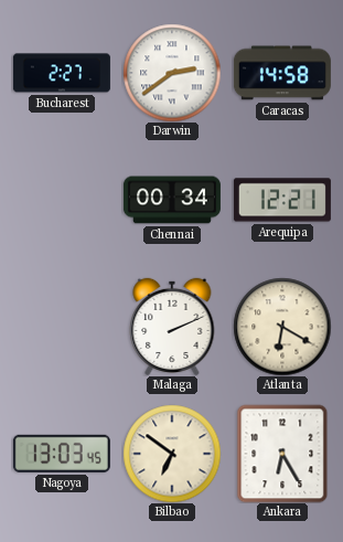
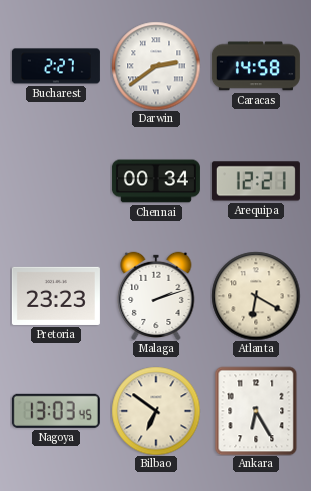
Pretoria: none -> 23:23 (56, 296)
Malaga: 2:11 -> 2:12 (156, 295)
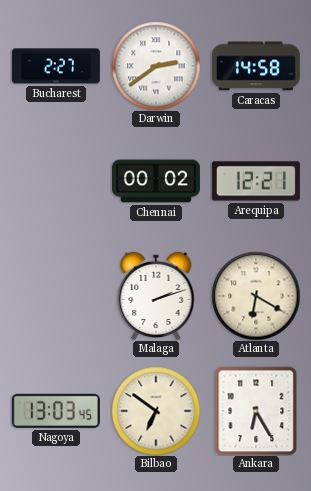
Chennai: 00:34 -> 00:02 (156, 181)
Pretoria: 23:23 -> none (56, 296)
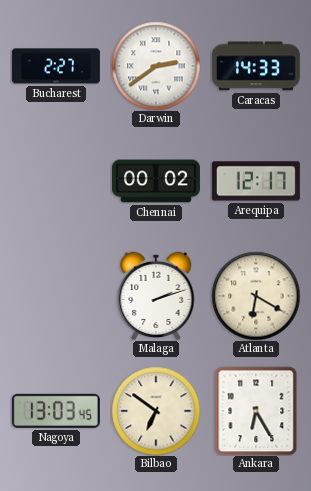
Caracas: 14:58 -> 14:33 (256, 66)
Arequipa: 12:21 -> 12:17 (256, 181)
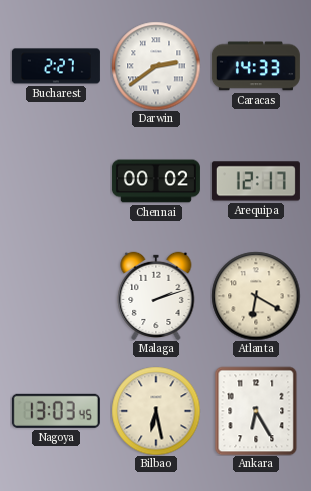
Bilbao: 6:51 -> 6:28 (156, 411)
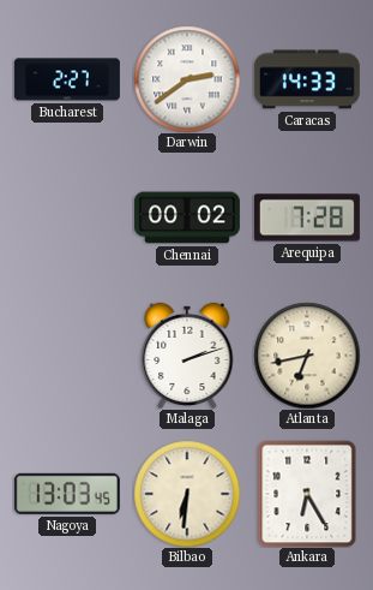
Arequipa: 12:17 -> 7:28 (307, 217)
Atlanta: 6:20 -> 6:43 (307, 356)
Bilbao: 6:28 -> 6:31 (187, 494)
